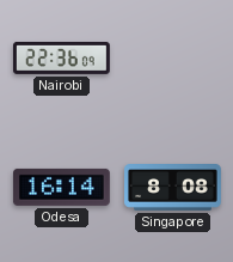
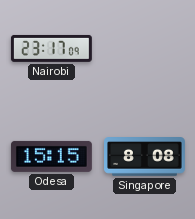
Nairobi: 22:36 -> 23:17 (51, 48)
Odesa: 16:14 -> 15:15 (51, 156)
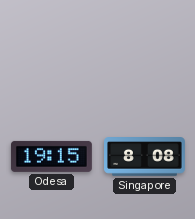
Nairobi: 23:17 -> none (51, 48)
Odesa: 15:15 -> 19:15 (51, 156)
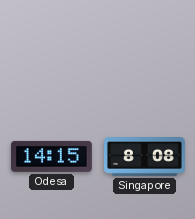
Odesa: 19:15 -> 14:15 (51, 156)
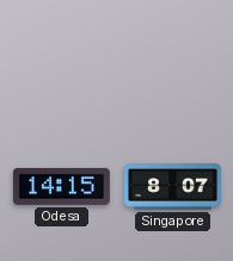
Singapore: 8:08 -> 8:07 (173, 187)
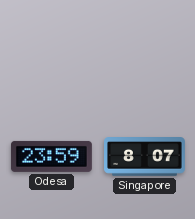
Odesa: 14:15 -> 23:59 (51, 156)
